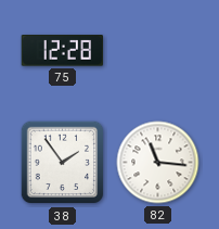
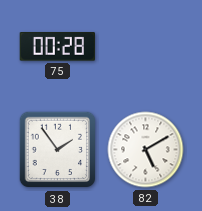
75: 12:28 -> 00:28 (57, 47)
82: 11:16 -> 5:10 (146, 150)
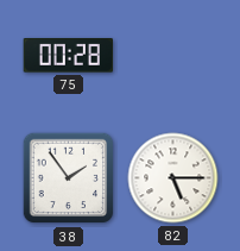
82: 5:10 -> 5:15 (173, 178)
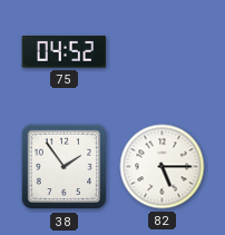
75: 00:28 -> 04:52 (63, 52)
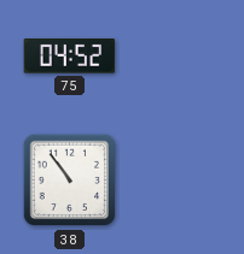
38: 1:54 -> 10:54 (70, 181)
82: 5:15 -> none (163, 167)
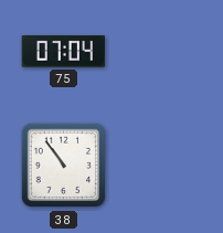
75: 04:52 -> 07:04 (63, 52)
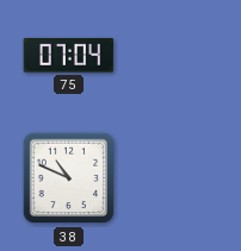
38: 10:54 -> 10:49 (69, 178)
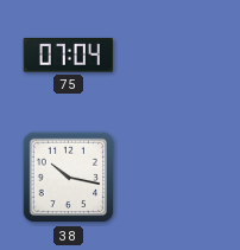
38: 10:49 -> 10:17 (69, 178)
